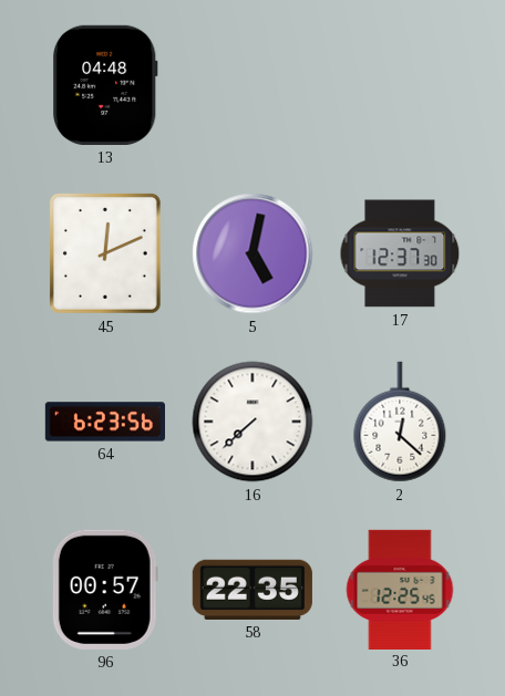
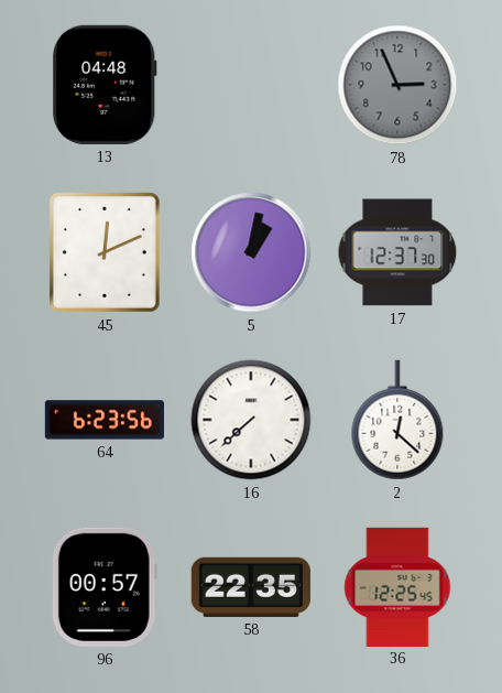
78: none -> 2:56 (397, 85)
5: 5:02 -> 1:02 (251, 252)
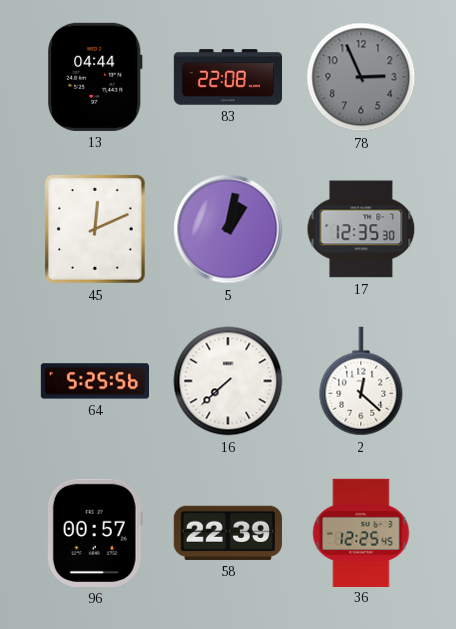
13: 04:48 -> 04:44 (96, 77)
83: none -> 22:08 (227, 77)
17: 12:37 -> 12:35 (361, 229)
64: 6:23 -> 5:25 (94, 381)
58: 22:35 -> 22:39 (228, 533)
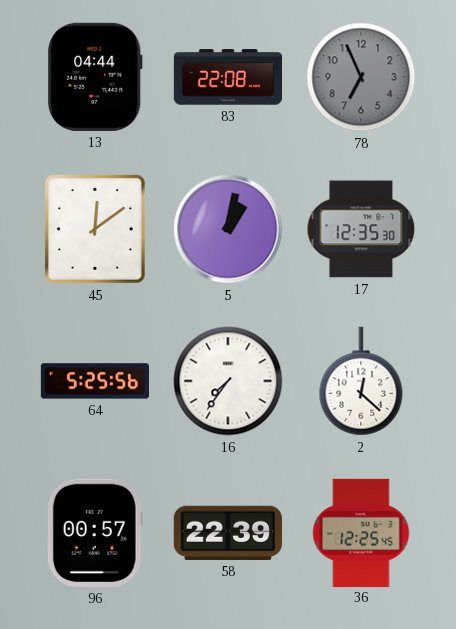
78: 2:56 -> 6:56 (361, 77)
45: 12:11 -> 12:09 (95, 229)
16: 7:38 -> 7:36 (228, 381)
